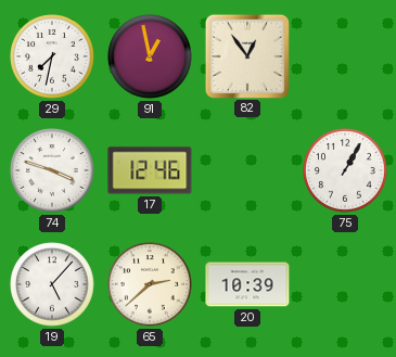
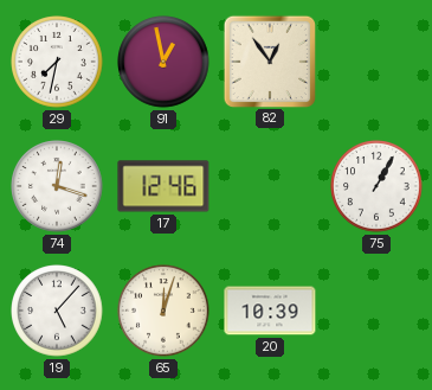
74: 3:48 -> 12:18 (57, 186)
65: 2:38 -> 12:03 (163, 311)
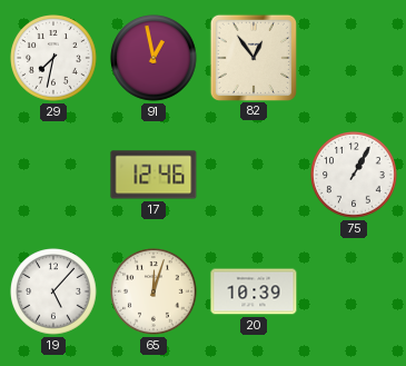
74: 12:18 -> none (57, 186)
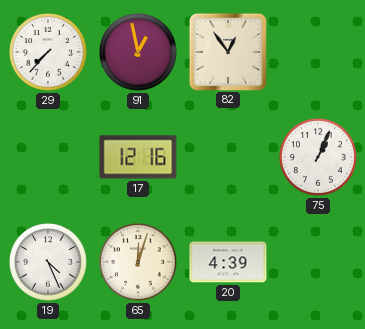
29: 7:32 -> 7:37 (48, 52)
17: 12:46 -> 12:16 (138, 157)
75: 1:05 -> 1:04 (318, 157)
19: 5:07 -> 4:26 (48, 262)
20: 10:39 -> 4:39 (228, 262)
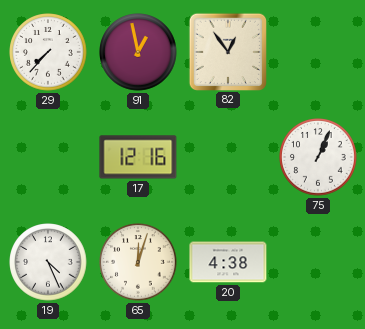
20: 4:39 -> 4:38 (228, 262)
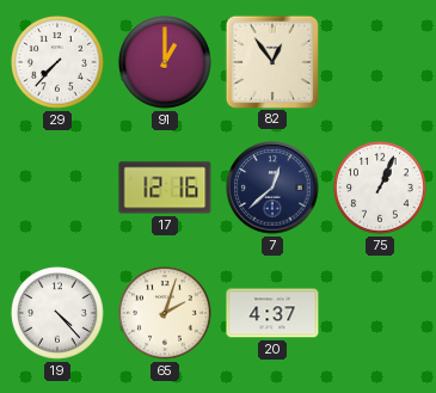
91: 12:58 -> 1:00 (165, 62)
7: none -> 12:38 (272, 188)
19: 4:26 -> 4:23 (57, 313)
65: 12:03 -> 2:03 (165, 313)
20: 4:38 -> 4:37 (272, 313)
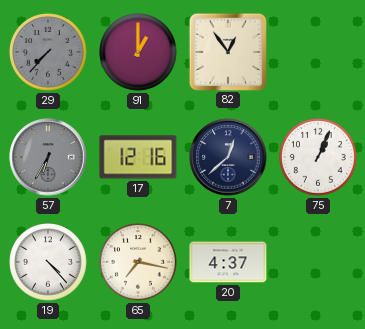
29 dial: white -> grey (48, 52)
57: none -> 6:35 (48, 157)
65: 2:03 -> 7:17 (138, 262)
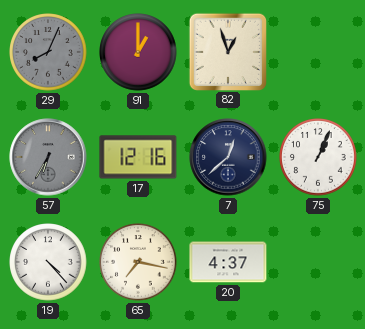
29: 7:37 -> 8:04 (48, 52)
82: 12:54 -> 12:57 (227, 51)
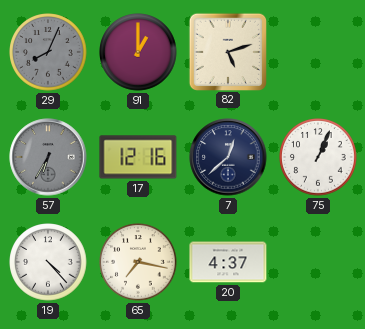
82: 12:57 -> 5:12 (227, 51)
